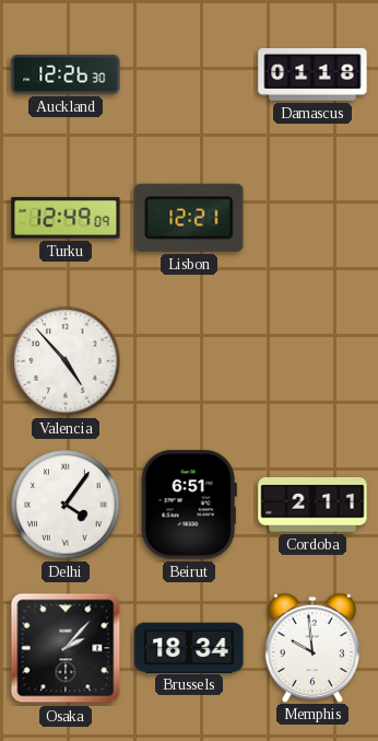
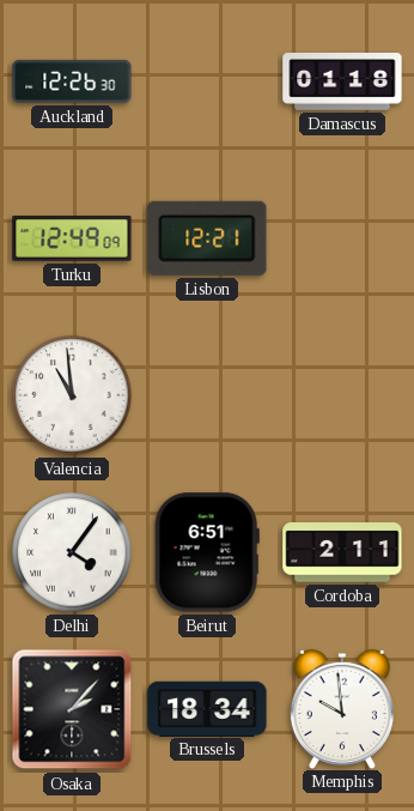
Valencia: 4:53 -> 10:59 (72, 395)
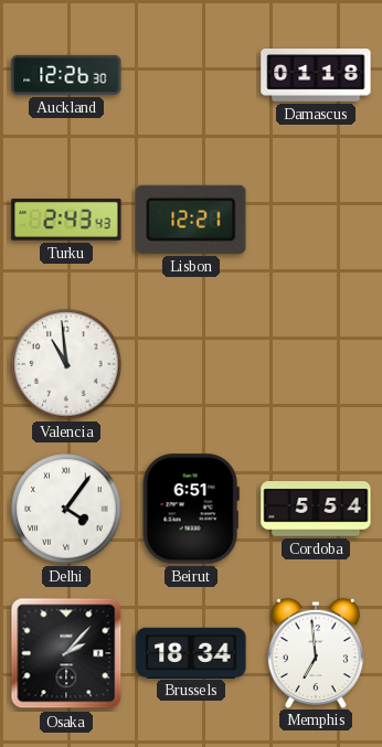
Turku: 12:49 -> 2:43 (66, 220)
Cordoba: 2:11 -> 5:54 (316, 509)
Memphis: 9:59 -> 6:59 (316, 652)
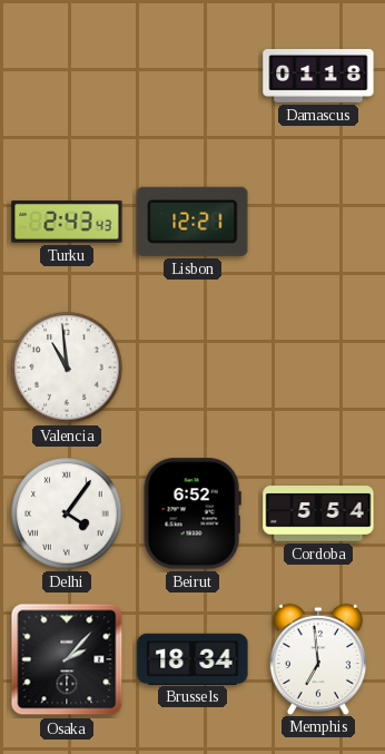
Auckland: 12:26 -> none (66, 75)
Beirut: 6:51 -> 6:52 (192, 513)
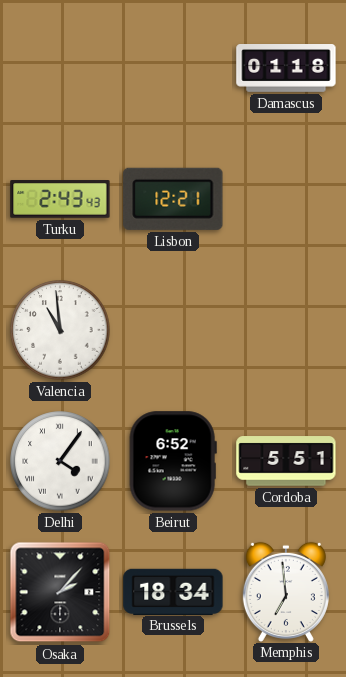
Cordoba: 5:54 -> 5:51 (286, 461)
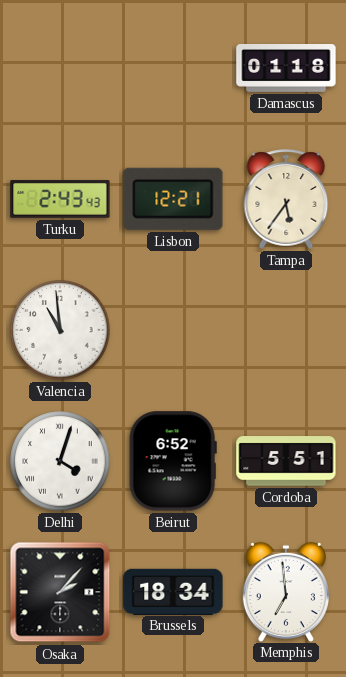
Tampa: none -> 5:36 (286, 199)
Delhi: 4:06 -> 4:03 (60, 461)
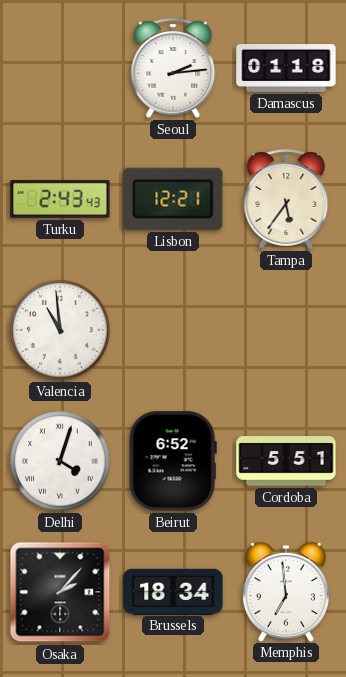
Seoul: none -> 2:14 (173, 68)
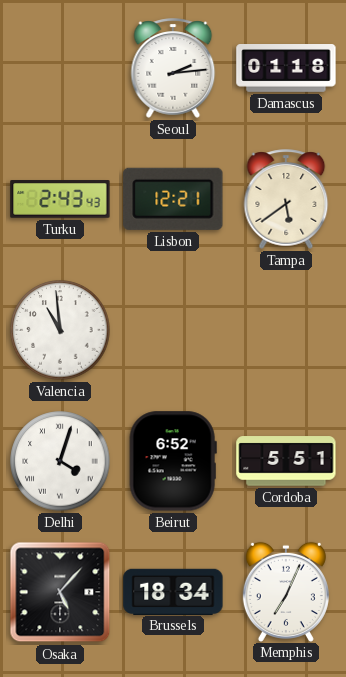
Tampa: 5:36 -> 5:39 (286, 199)
Osaka: 2:07 -> 5:07 (60, 592)
Memphis: 6:59 -> 7:04 (286, 591)
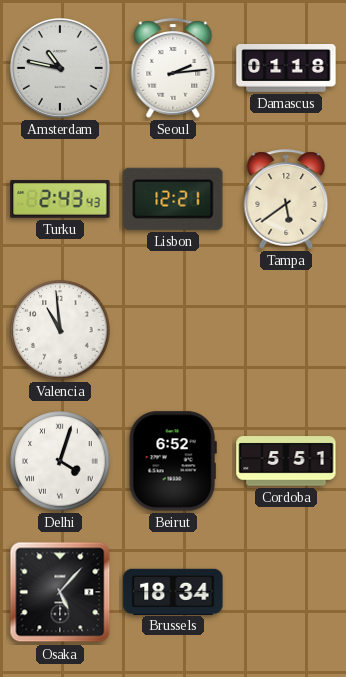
Amsterdam: none -> 10:47 (60, 68)
Memphis: 7:04 -> none (286, 591)
